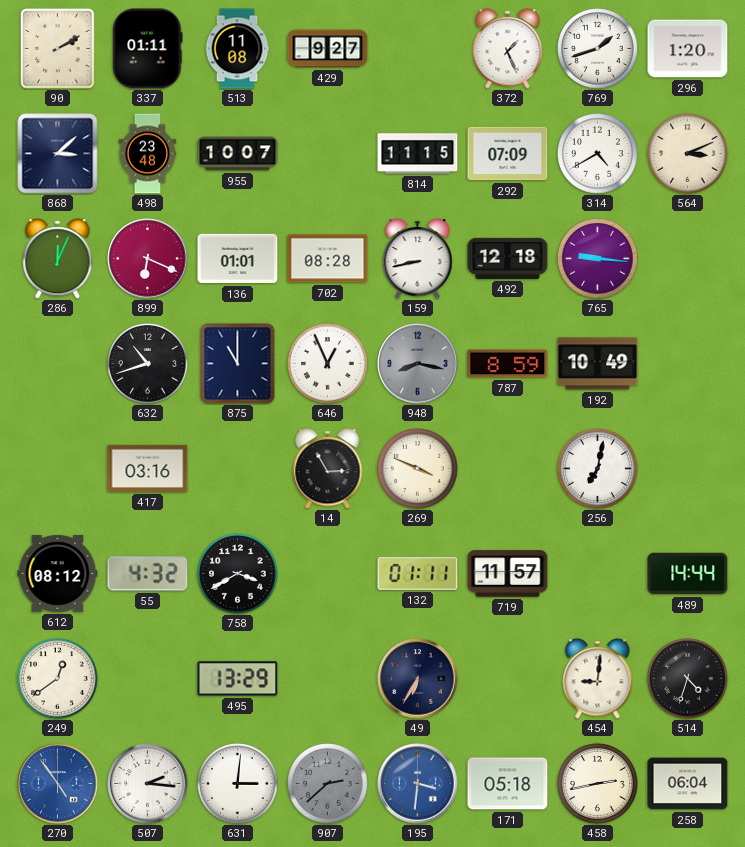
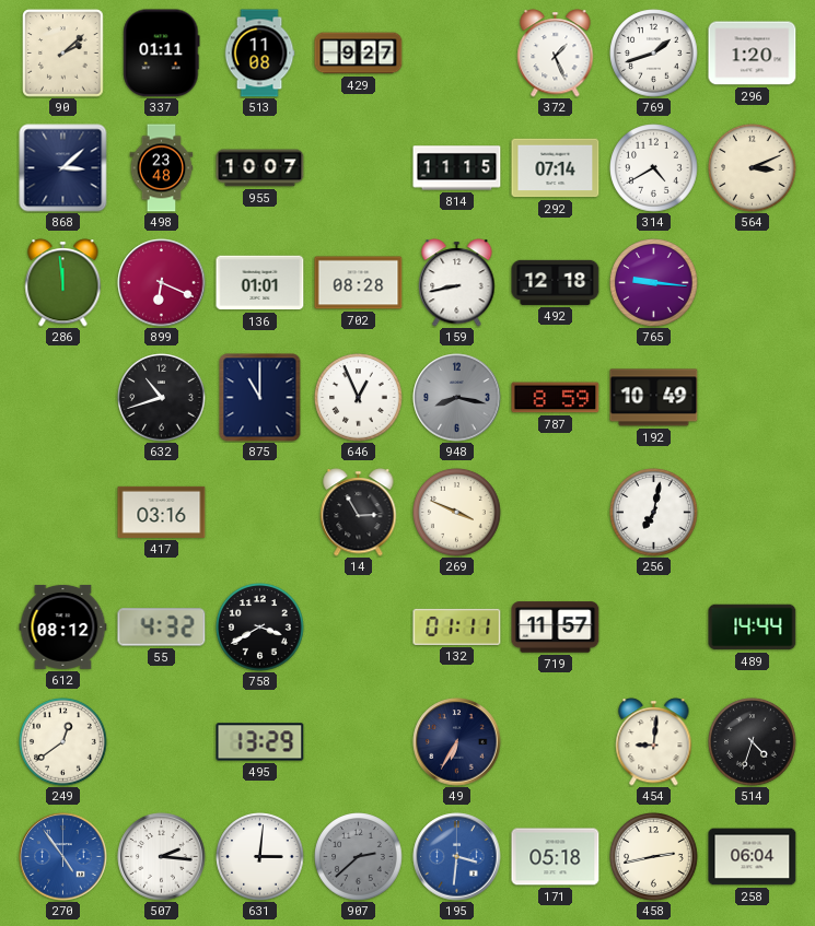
90: 2:10 -> 2:08 (63, 54)
292: 07:09 -> 07:14 (556, 168)
286: 12:04 -> 11:59 (63, 283)
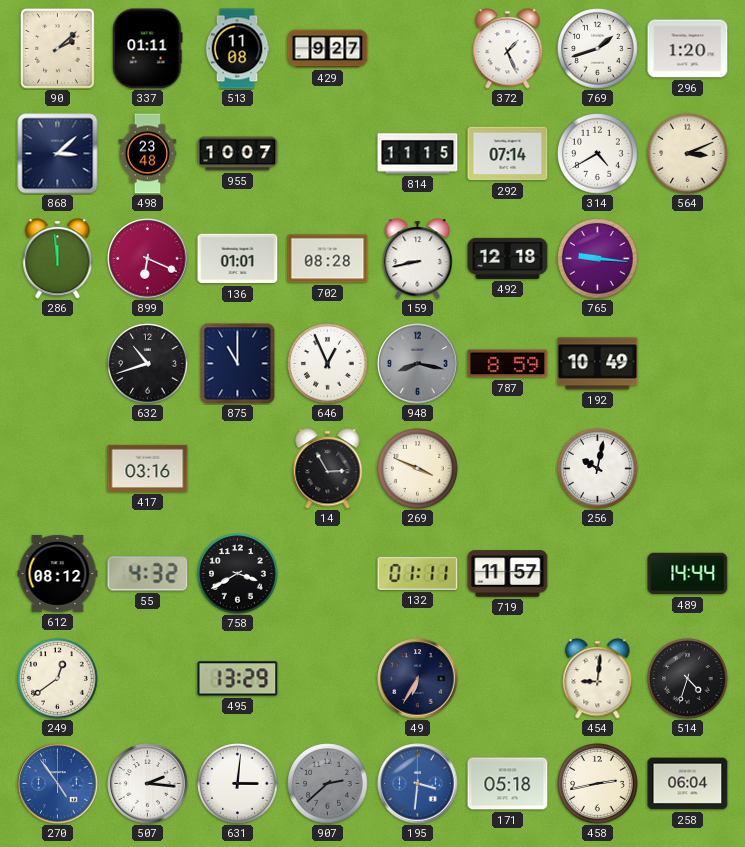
256: 7:02 -> 10:02 (598, 469)
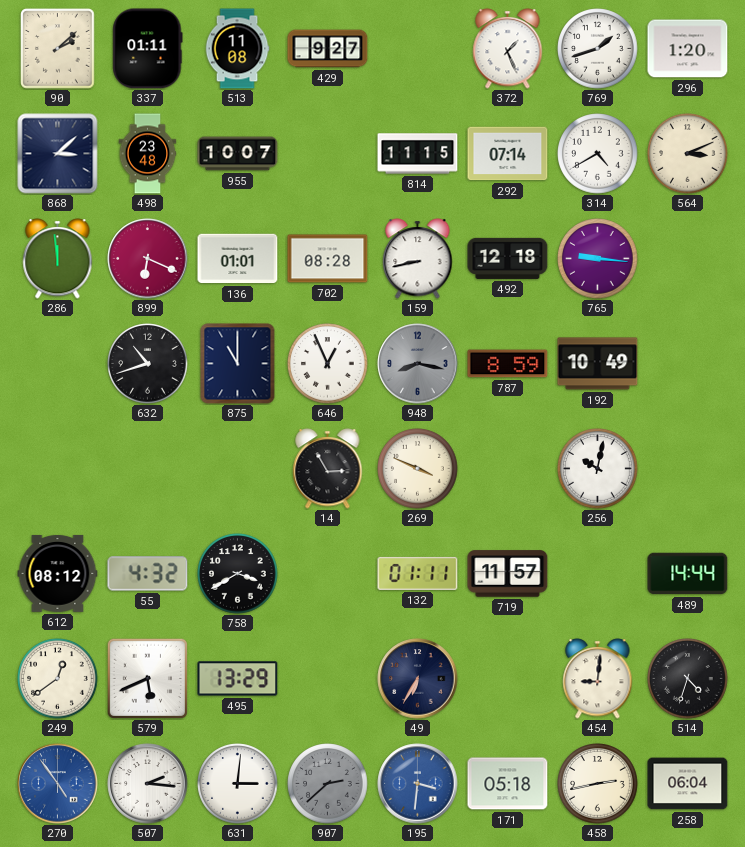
417: 03:16 -> none (148, 468)
579: none -> 5:41 (147, 678)
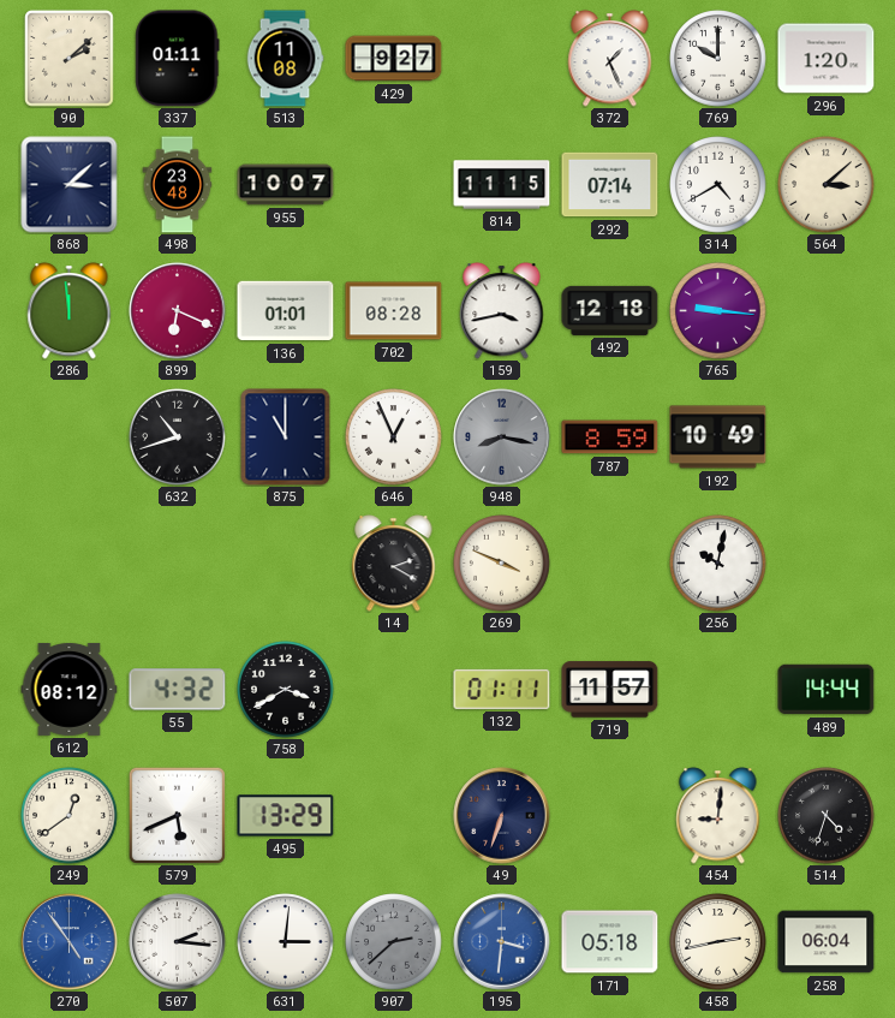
769: 1:42 -> 10:00 (718, 59)
564: 3:11 -> 3:08 (827, 185)
159: 8:43 -> 3:43 (502, 311)
14: 2:55 -> 2:20 (394, 564)
49: 6:35 -> 6:33 (502, 816)
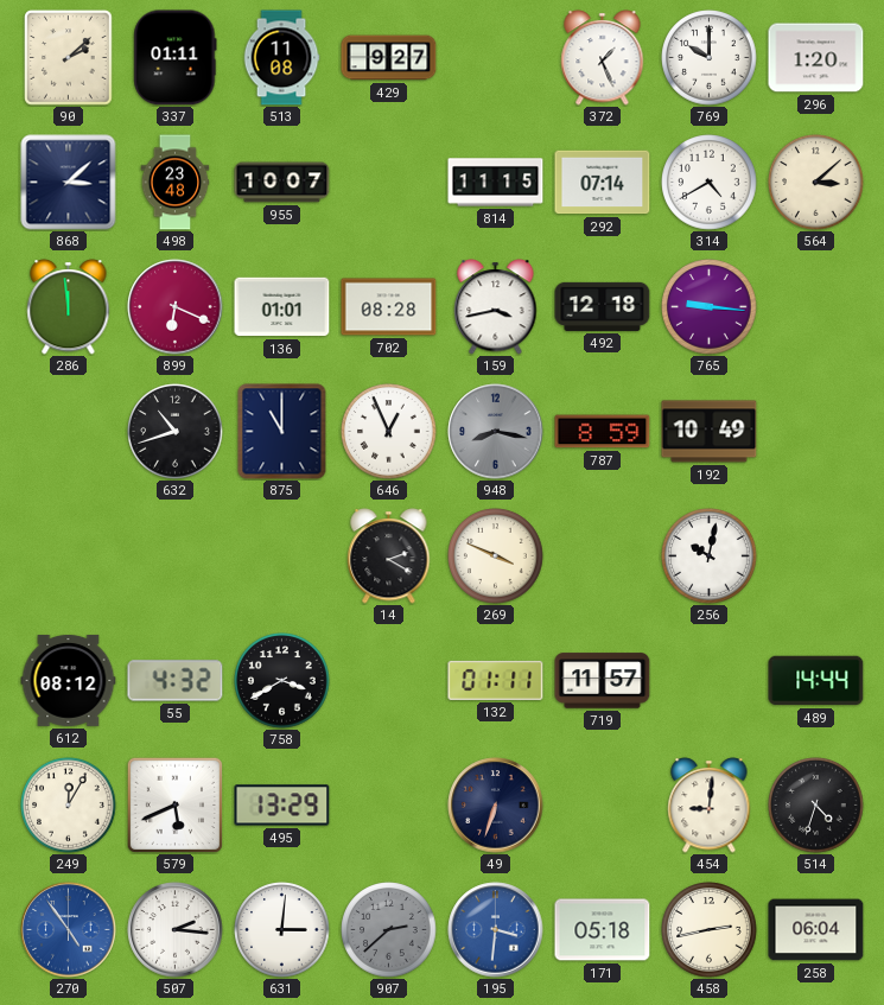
249: 12:39 -> 12:05 (69, 806)
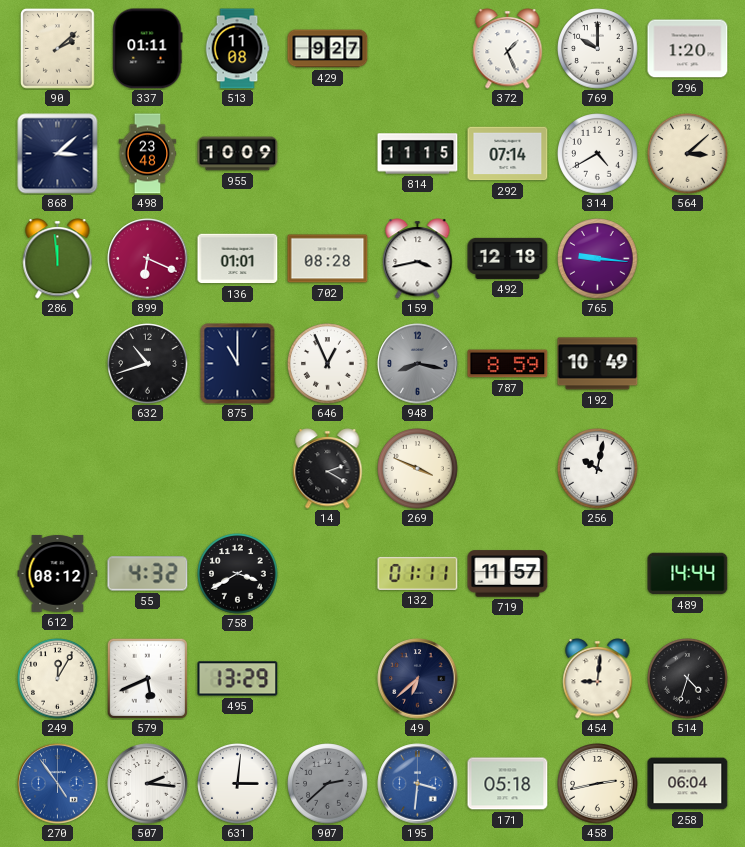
955: 10:07 -> 10:09 (238, 154)
49: 6:33 -> 6:38 (418, 679)
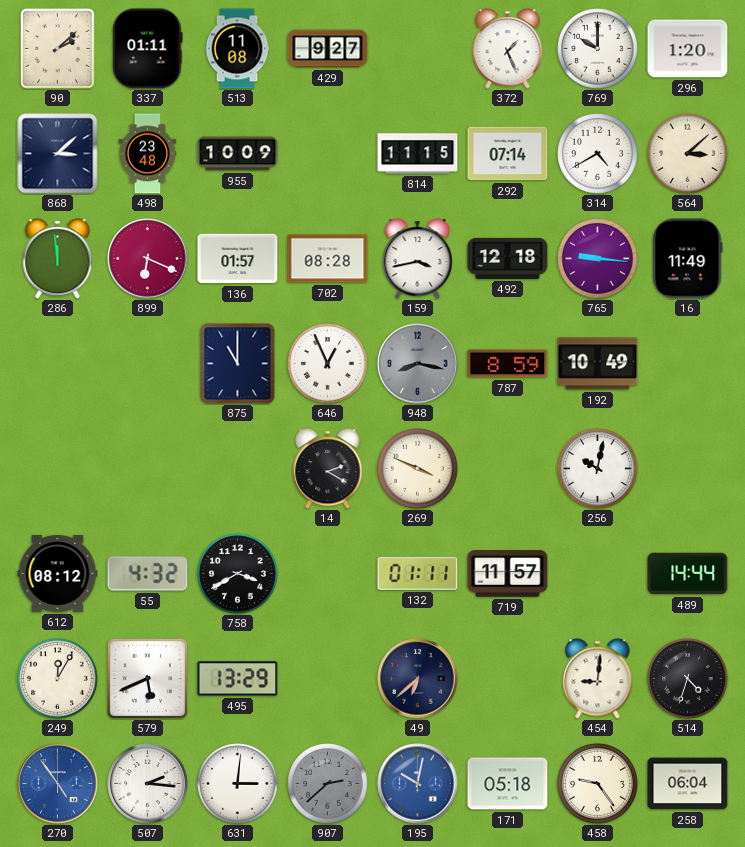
136: 01:01 -> 01:57 (238, 259)
16: none -> 11:49 (688, 259)
632: 10:42 -> none (148, 364)
195: 3:31 -> 10:02 (418, 784)
458: 2:43 -> 9:24 (598, 784)
